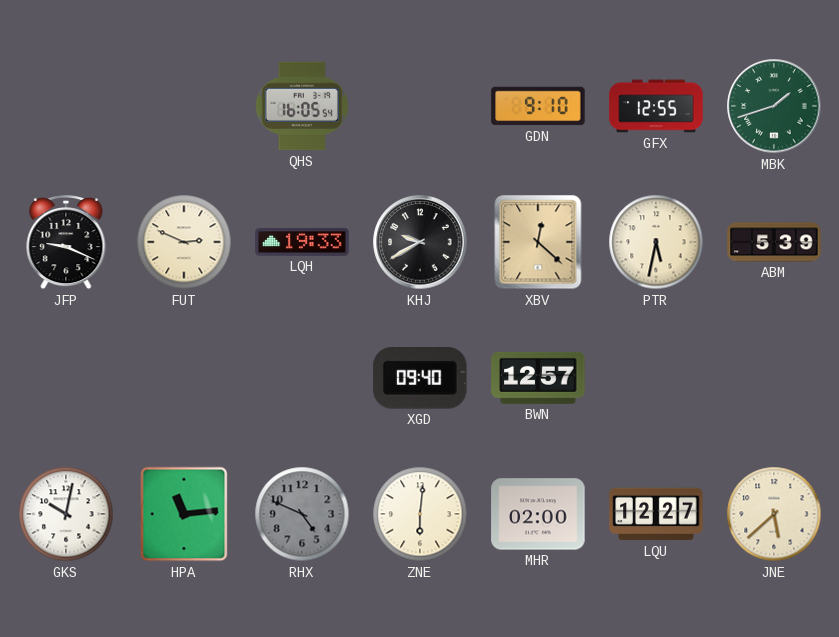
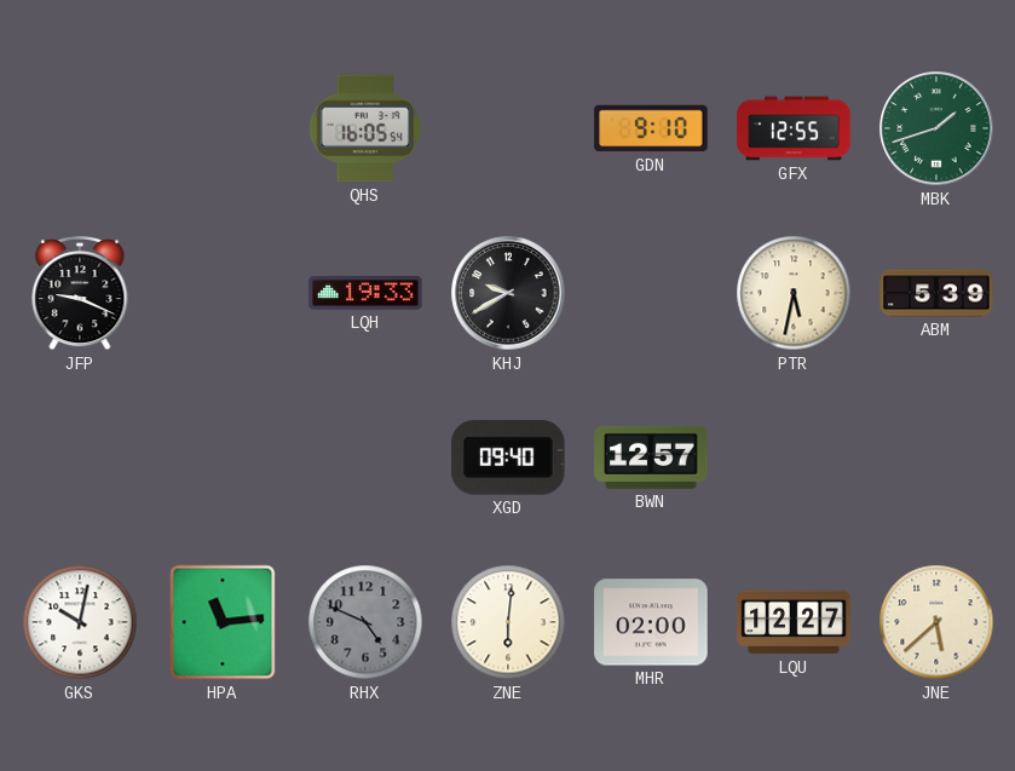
FUT: 2:49 -> none (184, 242)
XBV: 12:22 -> none (538, 242)
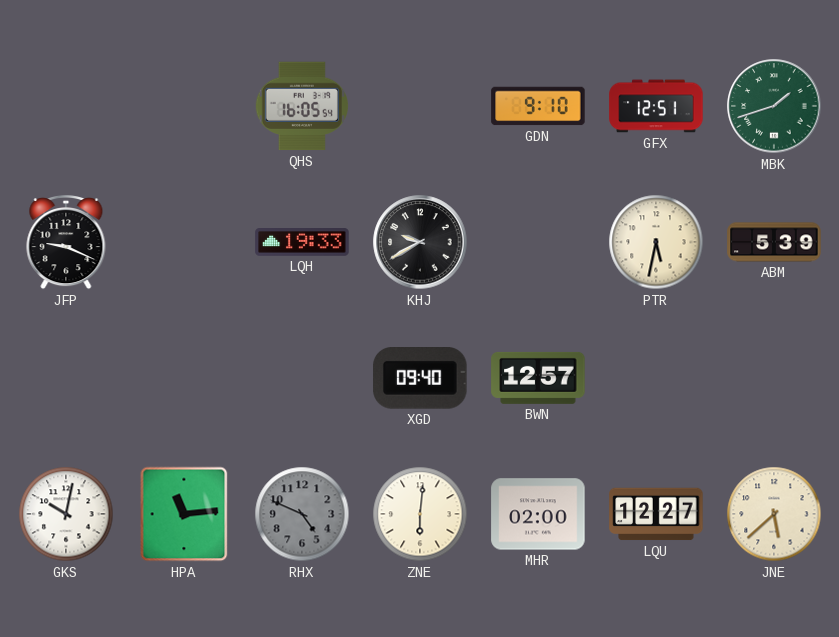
GFX: 12:55 -> 12:51 (656, 106)
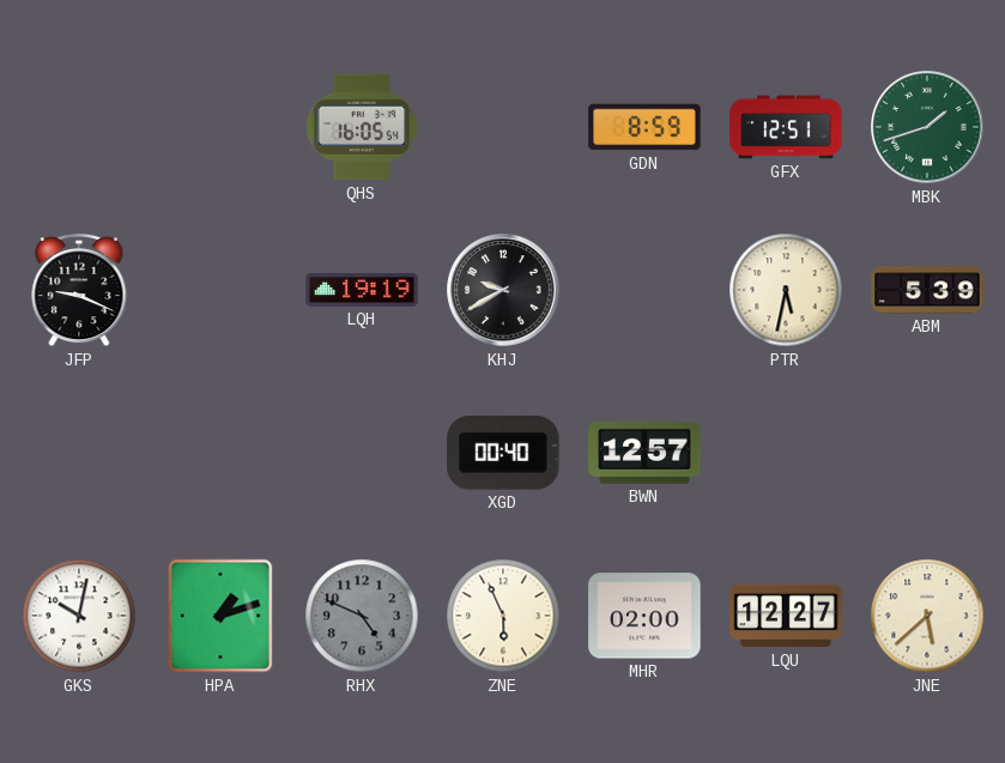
GDN: 9:10 -> 8:59 (644, 127)
LQH: 19:33 -> 19:19 (362, 290)
XGD: 09:40 -> 00:40 (503, 454)
HPA: 11:14 -> 1:12 (220, 616)
ZNE: 6:01 -> 5:56 (503, 616)
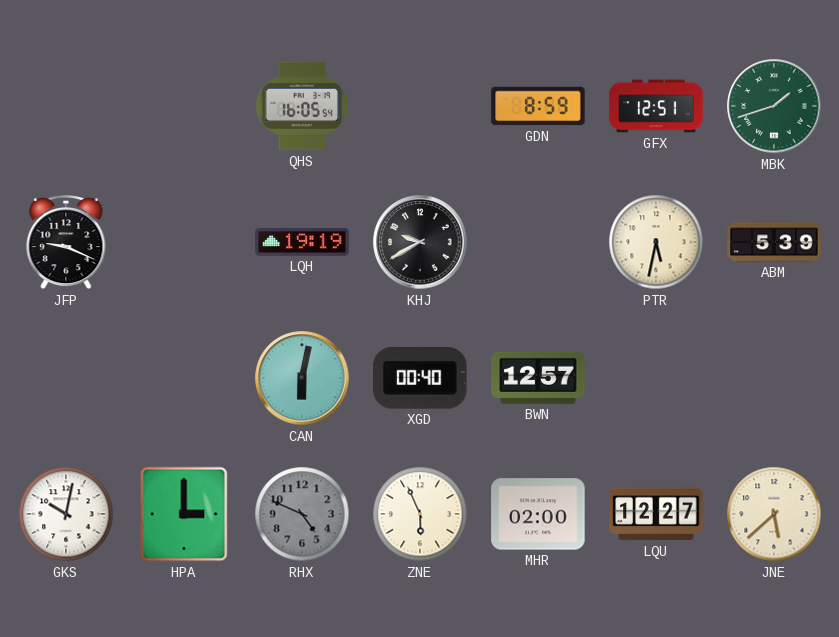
CAN: none -> 6:02 (302, 378)
HPA: 1:12 -> 3:00 (184, 514)
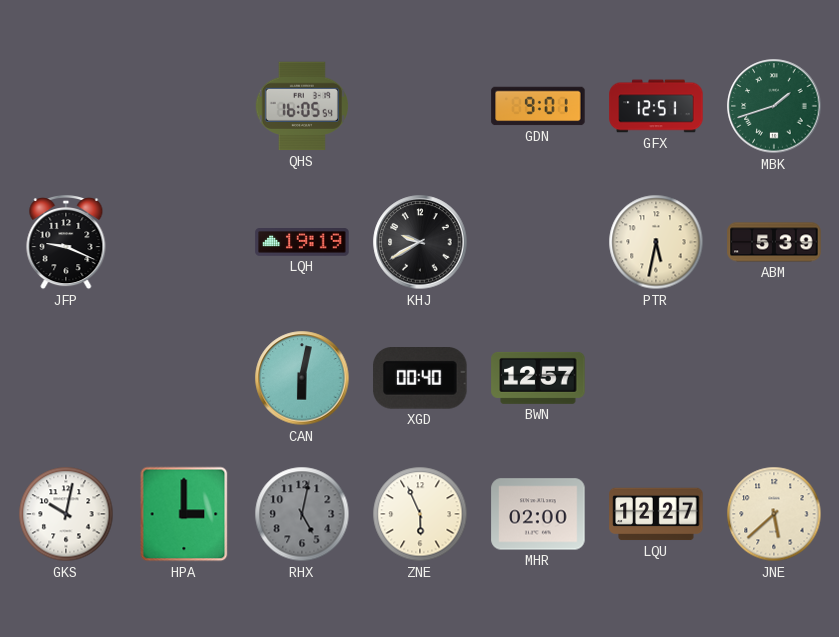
GDN: 8:59 -> 9:01 (538, 106)
RHX: 4:49 -> 5:02 (302, 514)
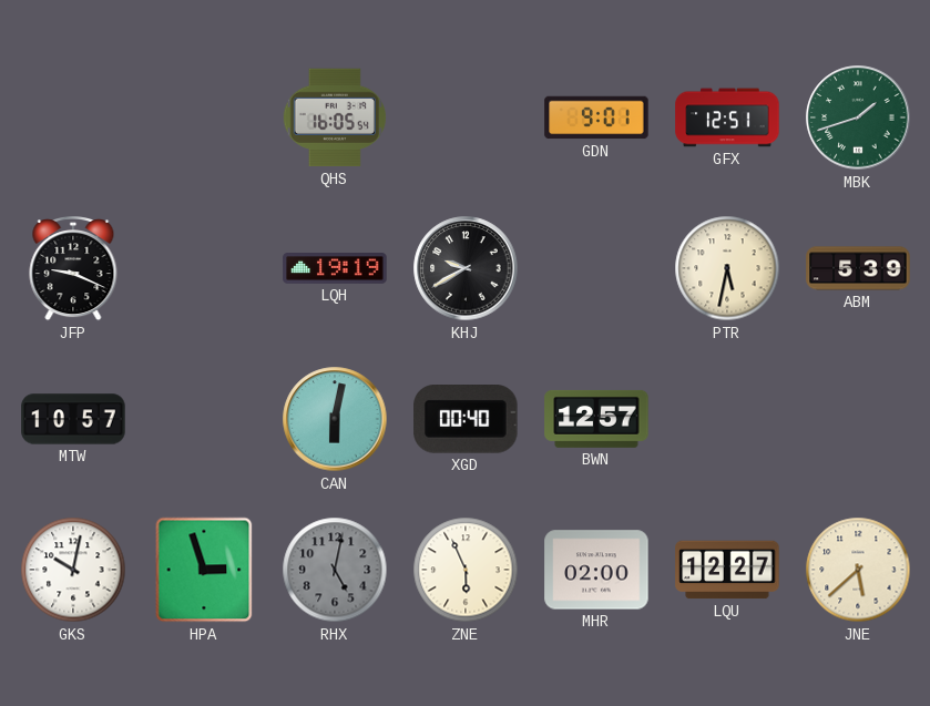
MTW: none -> 10:57 (73, 419)
HPA: 3:00 -> 2:57 (204, 570)
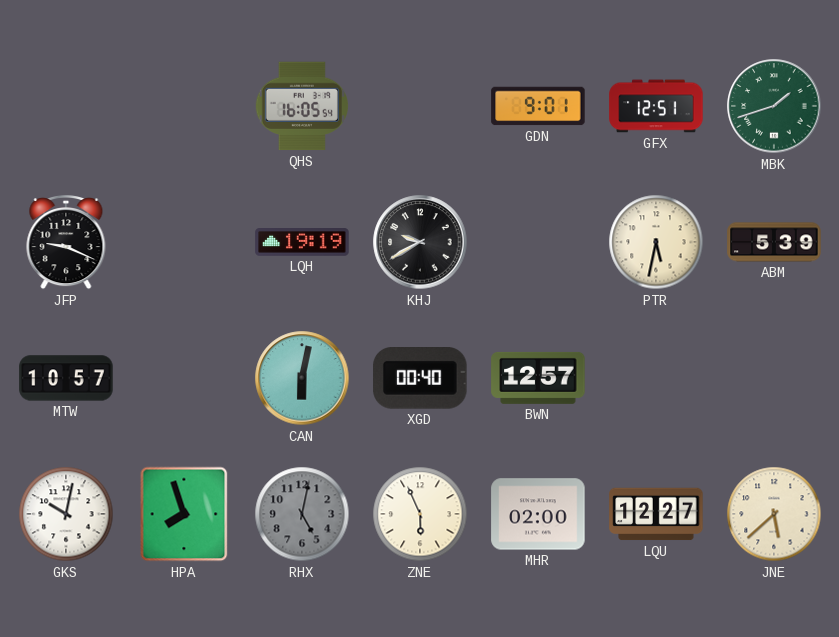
HPA: 2:57 -> 7:57 (184, 514)
